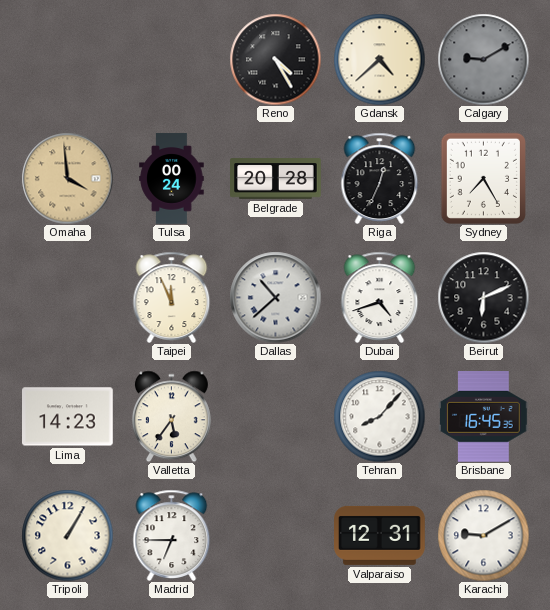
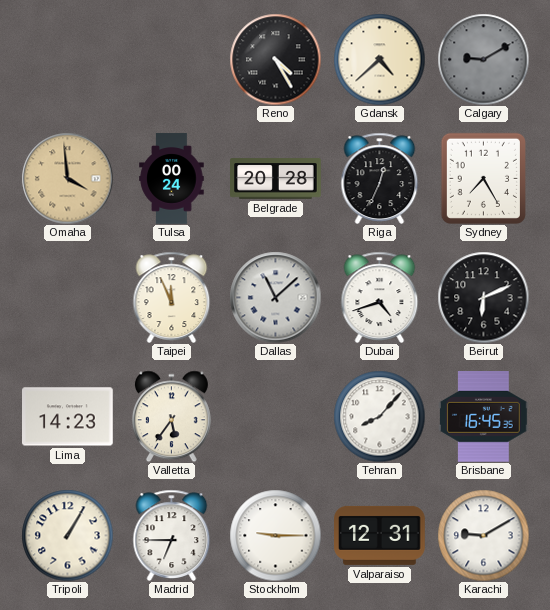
Dallas: 10:38 -> 11:08 (275, 297)
Stockholm: none -> 9:15 (275, 535)
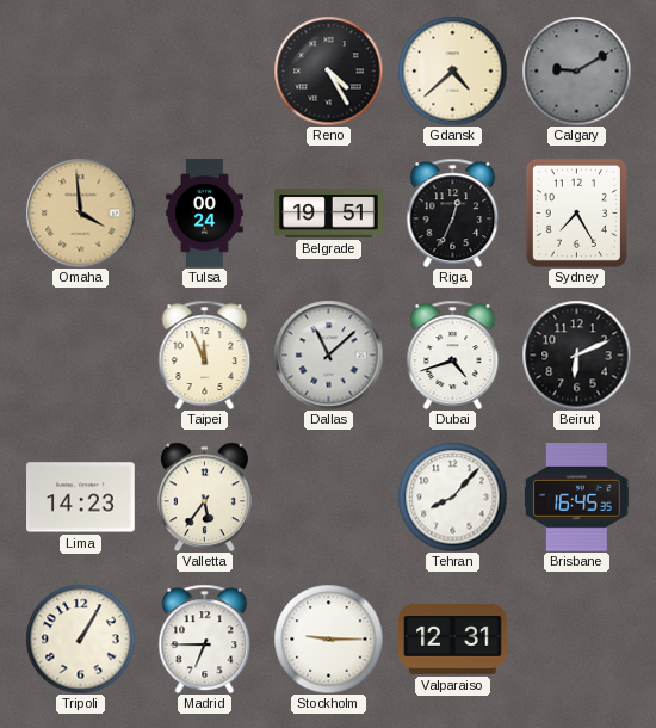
Belgrade: 20:28 -> 19:51 (329, 214)
Karachi: 9:10 -> none (483, 535)
